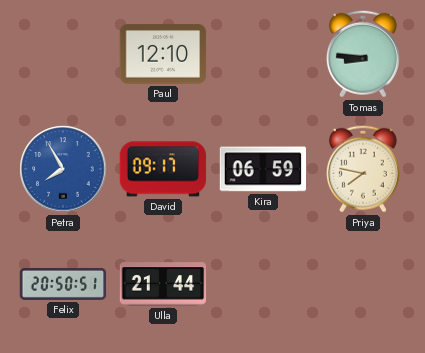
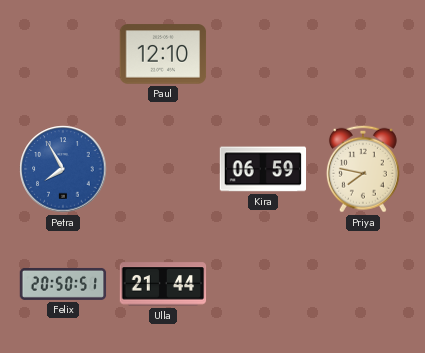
Tomas: 8:46 -> none (363, 54)
David: 09:17 -> none (163, 169)
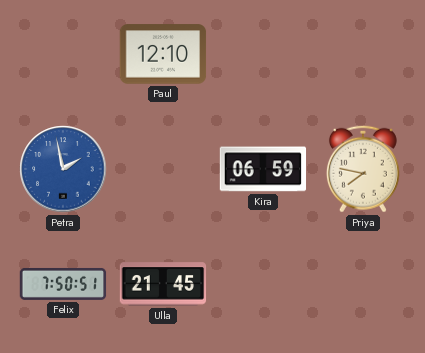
Petra: 7:55 -> 1:58 (63, 169)
Felix: 20:50 -> 7:50 (63, 284)
Ulla: 21:44 -> 21:45 (163, 284)
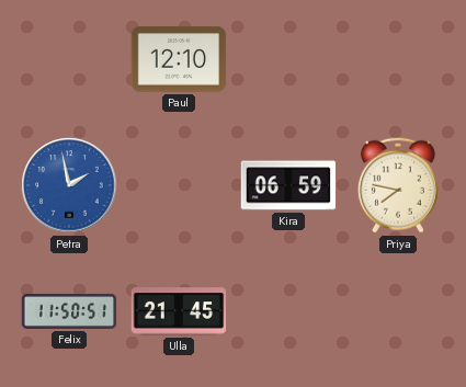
Felix: 7:50 -> 11:50 (69, 311)
